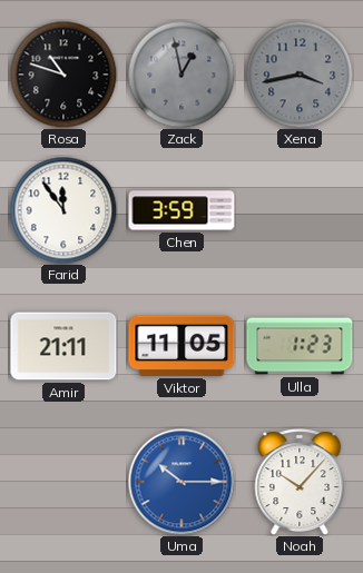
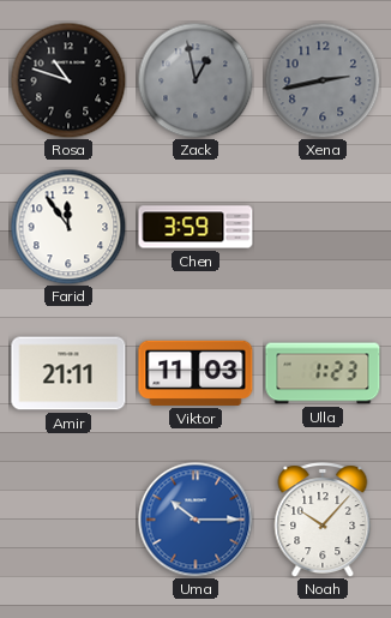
Xena: 3:43 -> 2:43 (323, 80)
Viktor: 11:05 -> 11:03 (195, 373)
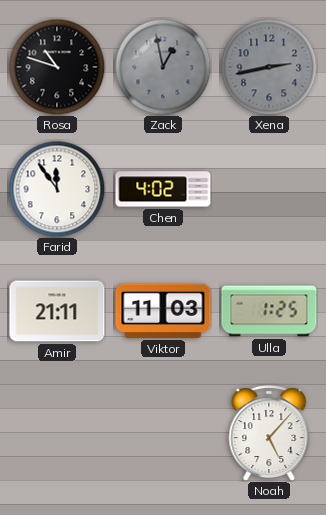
Chen: 3:59 -> 4:02 (163, 189)
Ulla: 1:23 -> 1:25 (269, 311)
Uma: 10:15 -> none (195, 520)
Noah: 10:07 -> 5:07 (269, 433)
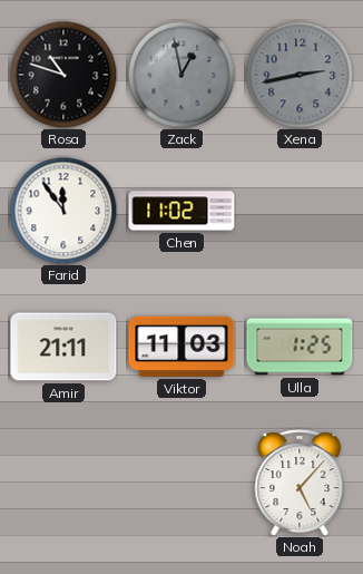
Chen: 4:02 -> 11:02 (181, 211)
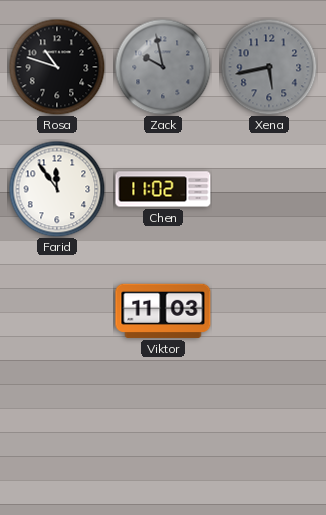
Zack: 12:58 -> 9:58 (163, 67)
Xena: 2:43 -> 5:43 (269, 67)
Amir: 21:11 -> none (63, 347)
Ulla: 1:25 -> none (300, 347)
Noah: 5:07 -> none (300, 483)
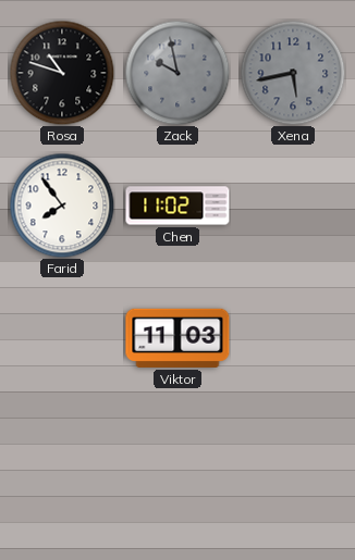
Farid: 11:54 -> 7:54 (62, 206)
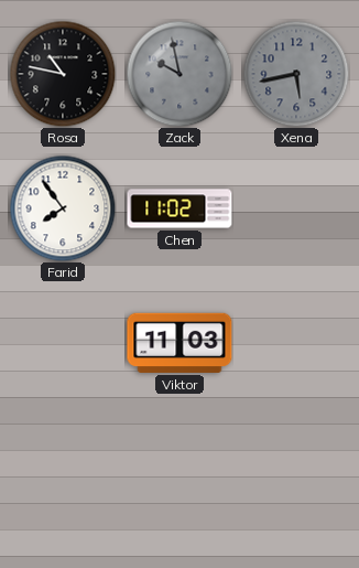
Rosa: 10:48 -> 10:47 (63, 74)
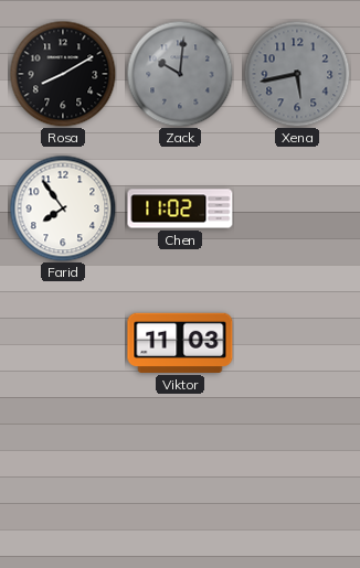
Rosa: 10:47 -> 8:10 (63, 74)
Zack: 9:58 -> 10:01 (180, 74)
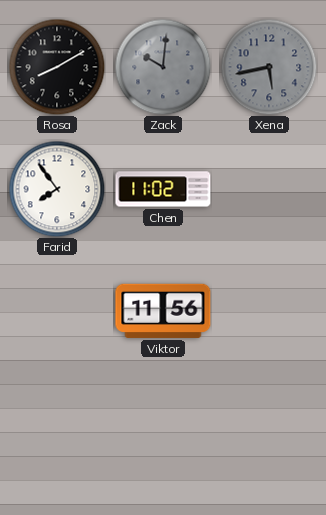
Viktor: 11:03 -> 11:56 (163, 311)
